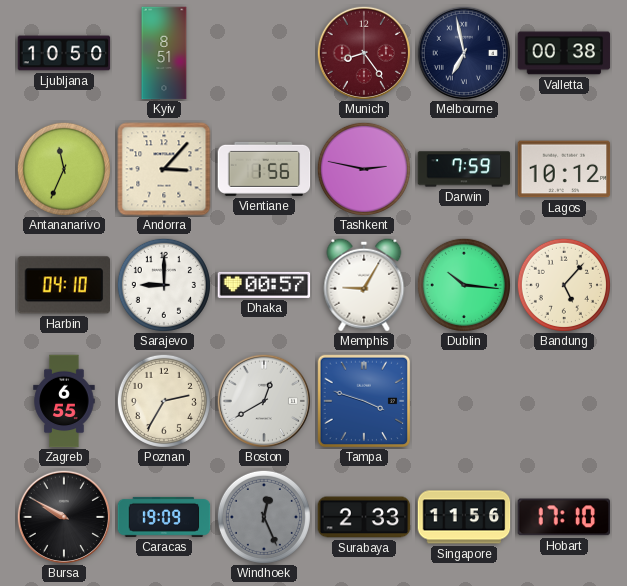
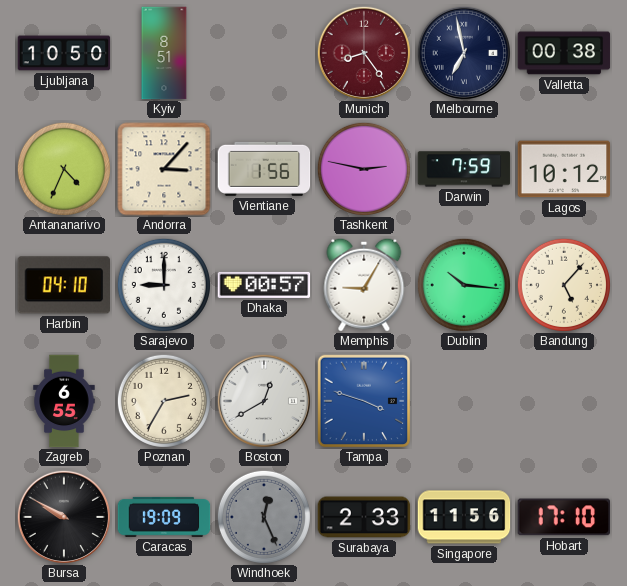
Antananarivo: 11:34 -> 4:34 (64, 169)
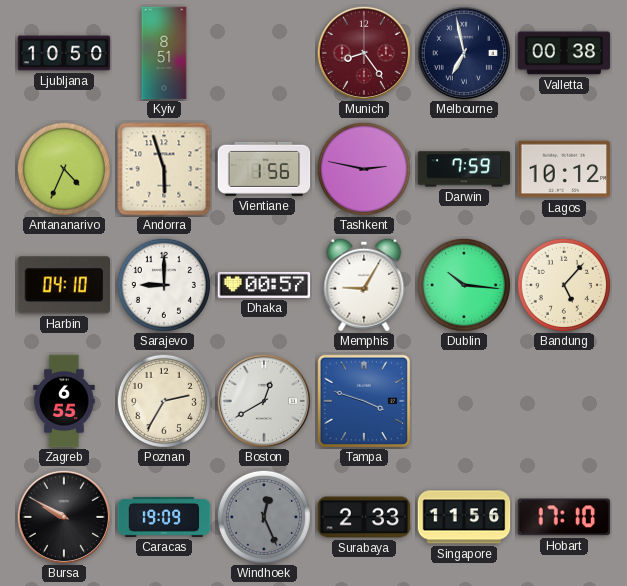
Andorra: 3:07 -> 5:57 (164, 169)
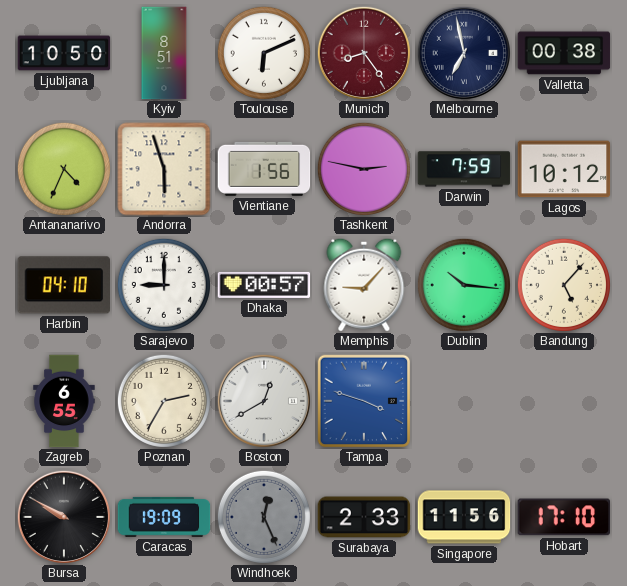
Toulouse: none -> 6:11 (264, 53)
Memphis: 9:05 -> 9:07 (364, 285)
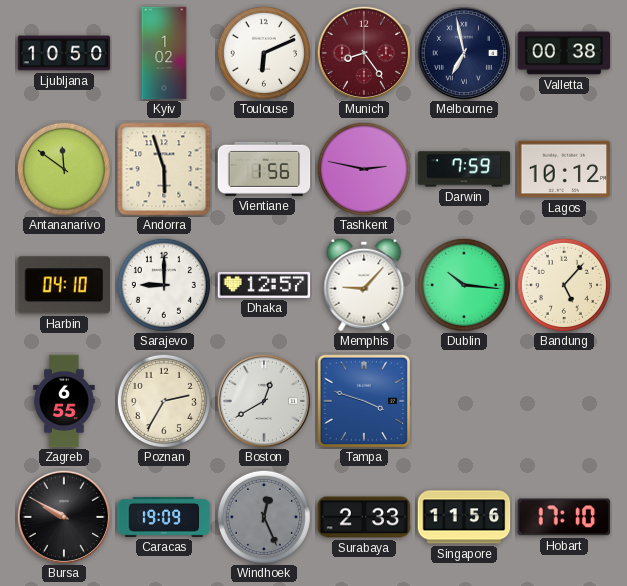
Kyiv: 8:51 -> 1:02 (164, 53)
Antananarivo: 4:34 -> 11:51 (64, 169)
Dhaka: 00:57 -> 12:57 (264, 285)
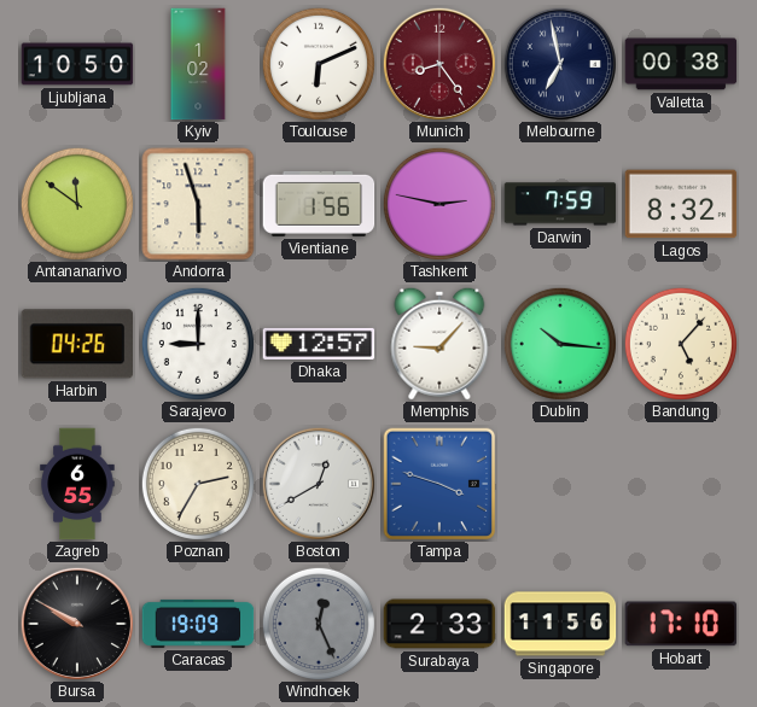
Lagos: 10:12 -> 8:32 (681, 204)
Harbin: 04:10 -> 04:26 (77, 344)
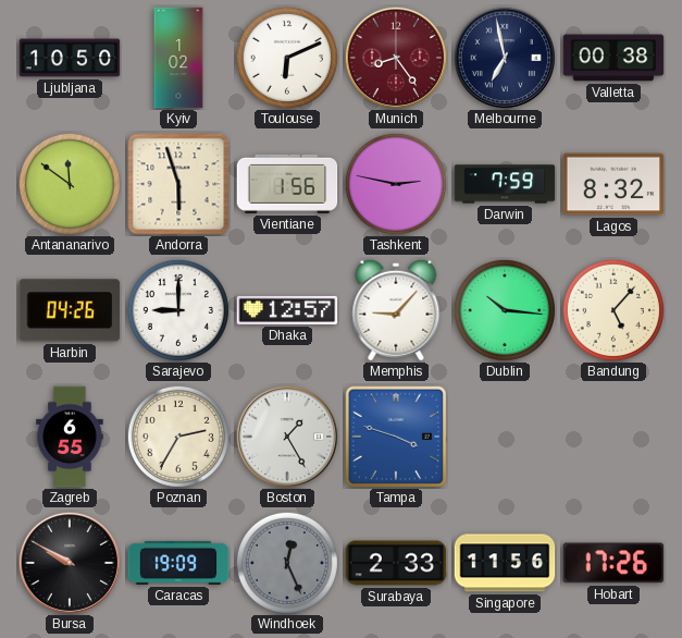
Boston: 12:40 -> 1:25 (286, 435)
Hobart: 17:10 -> 17:26 (613, 563)
